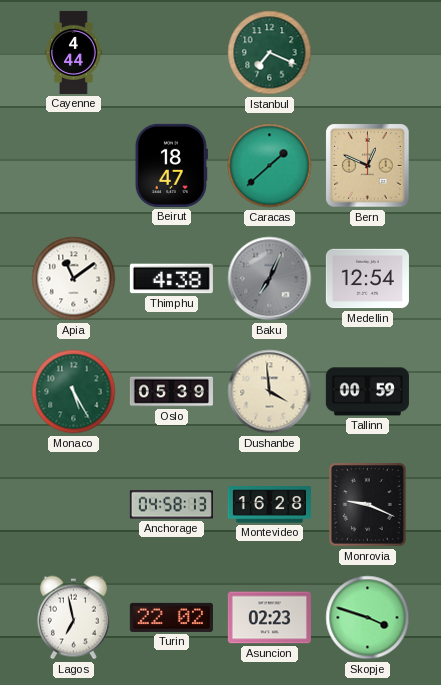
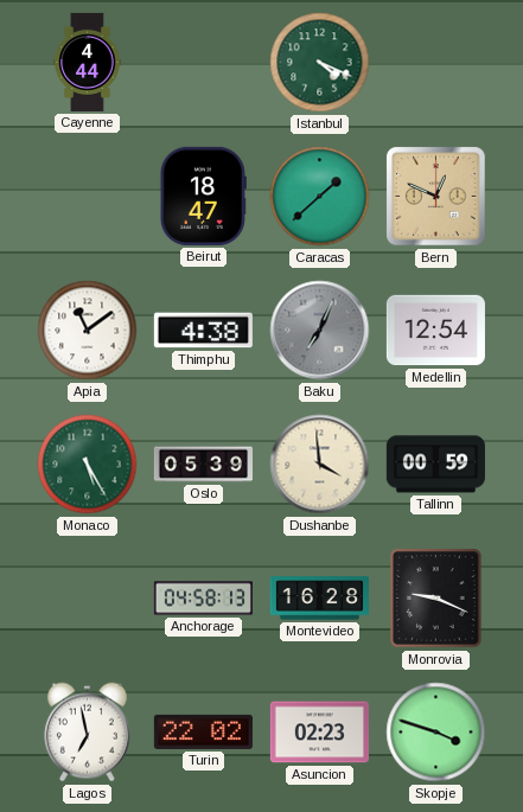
Istanbul: 7:19 -> 4:19 (320, 63)
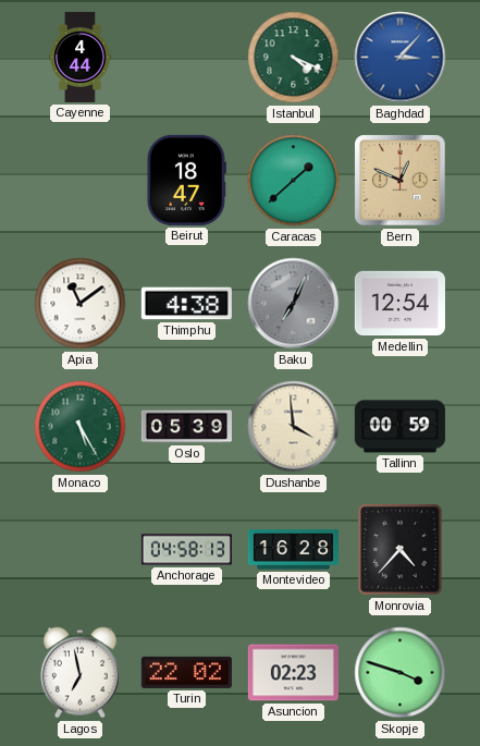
Baghdad: none -> 3:07 (401, 58)
Monrovia: 9:19 -> 4:37 (401, 550)
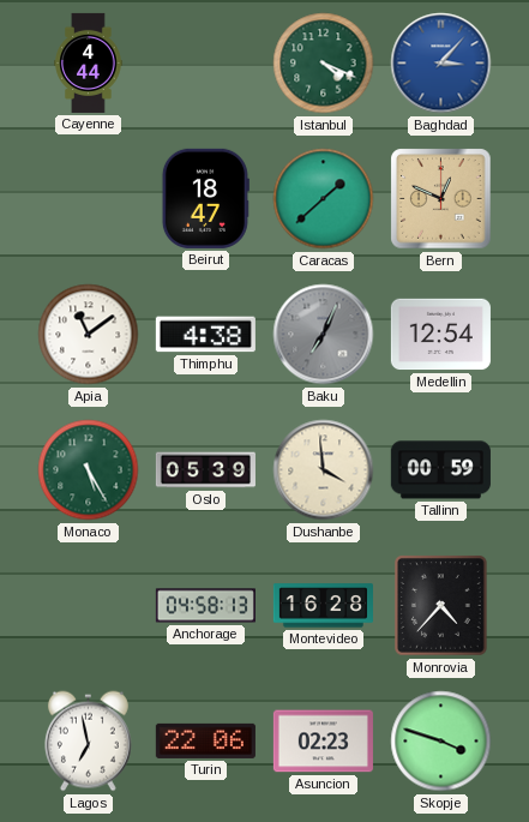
Turin: 22:02 -> 22:06 (205, 740)
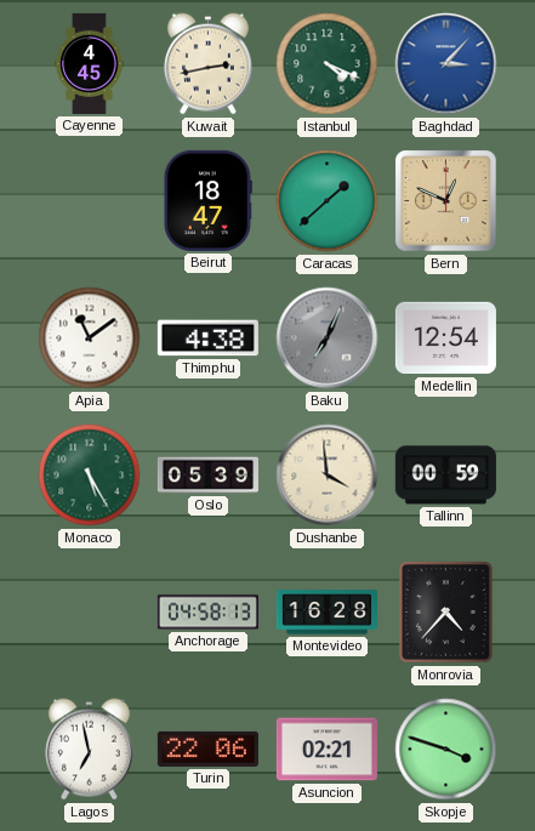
Cayenne: 4:44 -> 4:45 (90, 63)
Kuwait: none -> 2:43 (207, 64)
Asuncion: 02:23 -> 02:21 (326, 750)
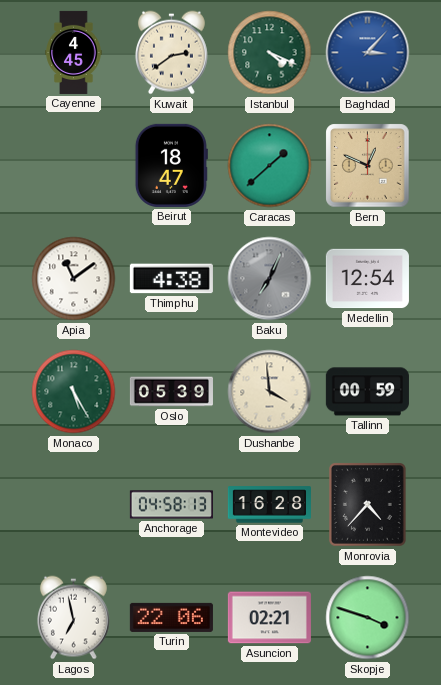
Kuwait: 2:43 -> 2:39 (171, 53)
